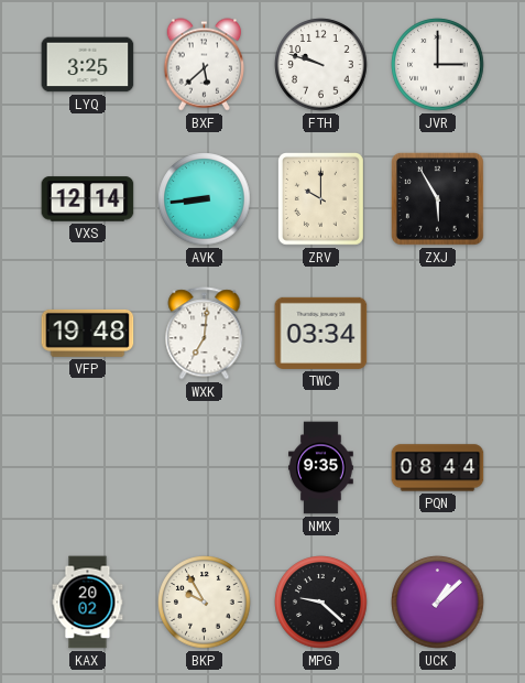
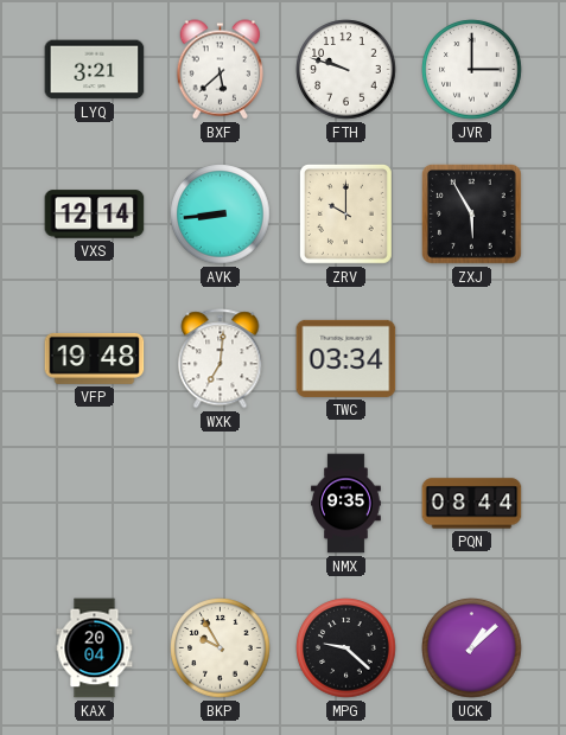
LYQ: 3:25 -> 3:21 (95, 70)
KAX: 20:02 -> 20:04 (95, 648)
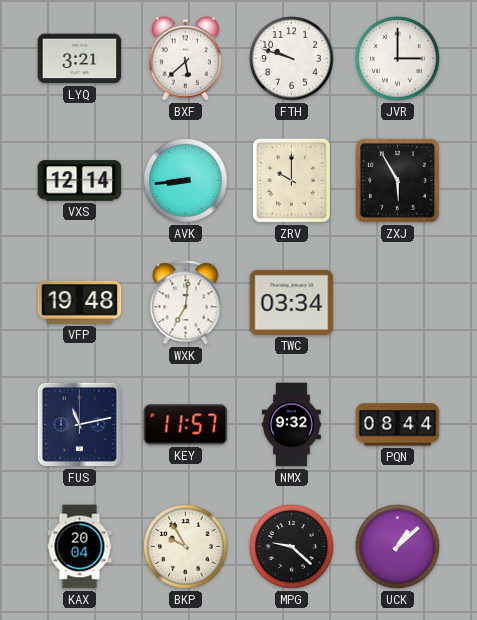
FUS: none -> 11:13 (79, 424)
KEY: none -> 11:57 (186, 425)
NMX: 9:35 -> 9:32 (292, 425)
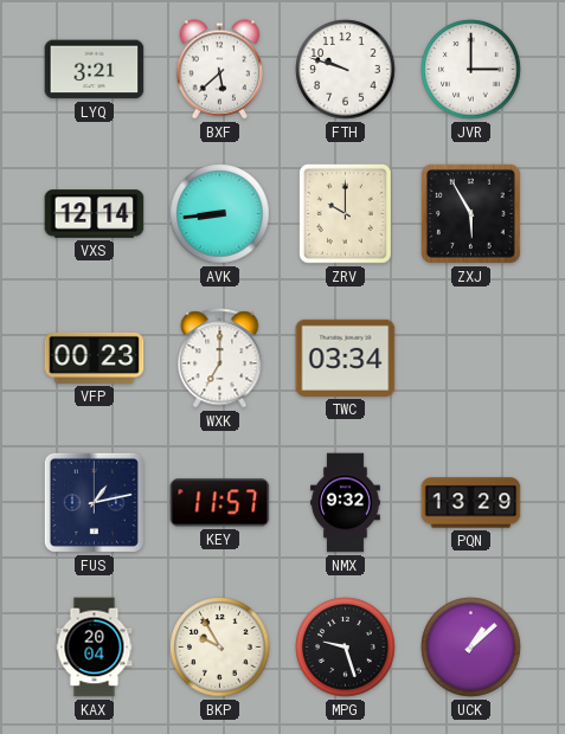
VFP: 19:48 -> 00:23 (95, 358)
WXK: 7:01 -> 7:00 (220, 359)
FUS: 11:13 -> 1:13 (94, 502)
PQN: 08:44 -> 13:29 (471, 503)
MPG: 9:22 -> 9:27 (346, 648)
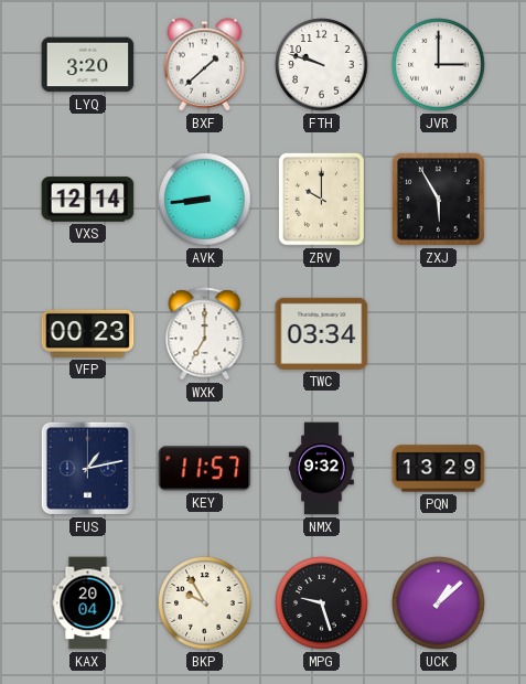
LYQ: 3:21 -> 3:20 (88, 65)
BXF: 5:38 -> 1:38 (205, 65)
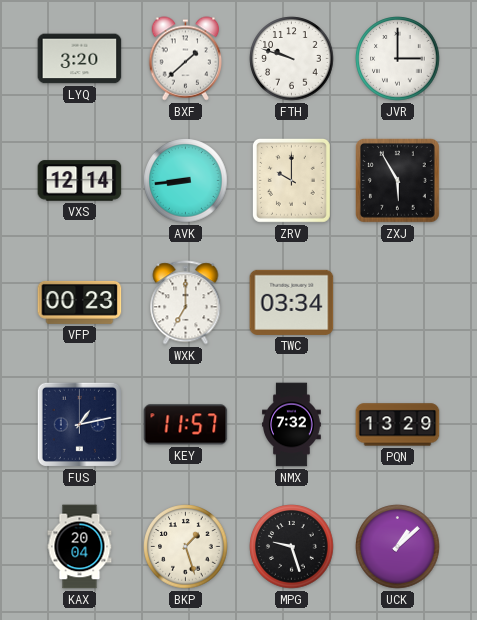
NMX: 9:32 -> 7:32 (292, 425)
BKP: 9:55 -> 1:27 (186, 547)
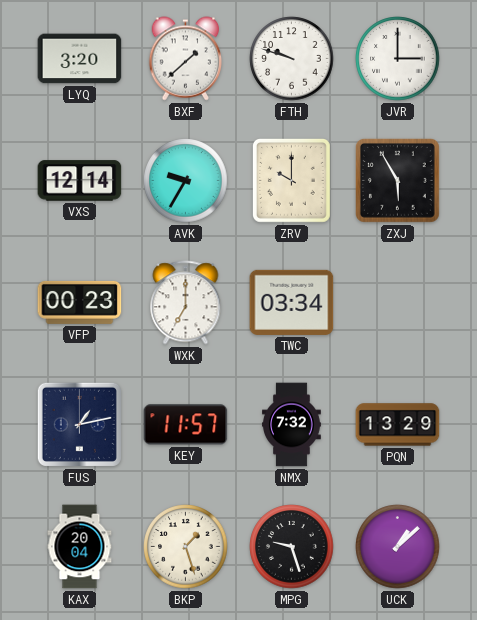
AVK: 8:44 -> 9:35 (186, 181)
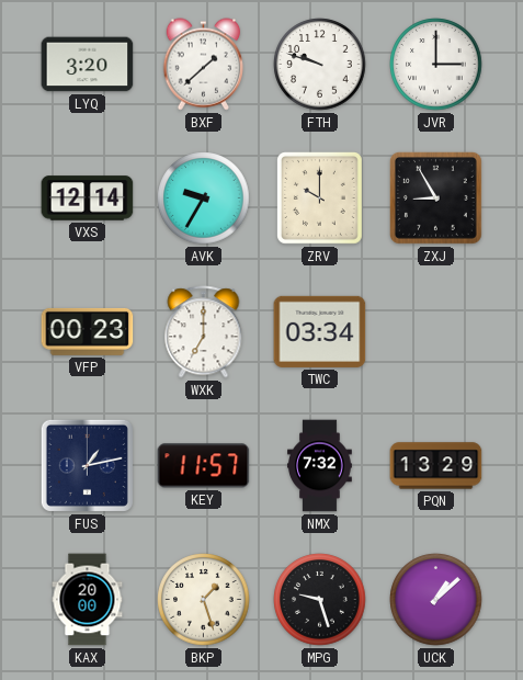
ZXJ: 5:55 -> 8:55 (435, 197)
KAX: 20:04 -> 20:00 (88, 600)
